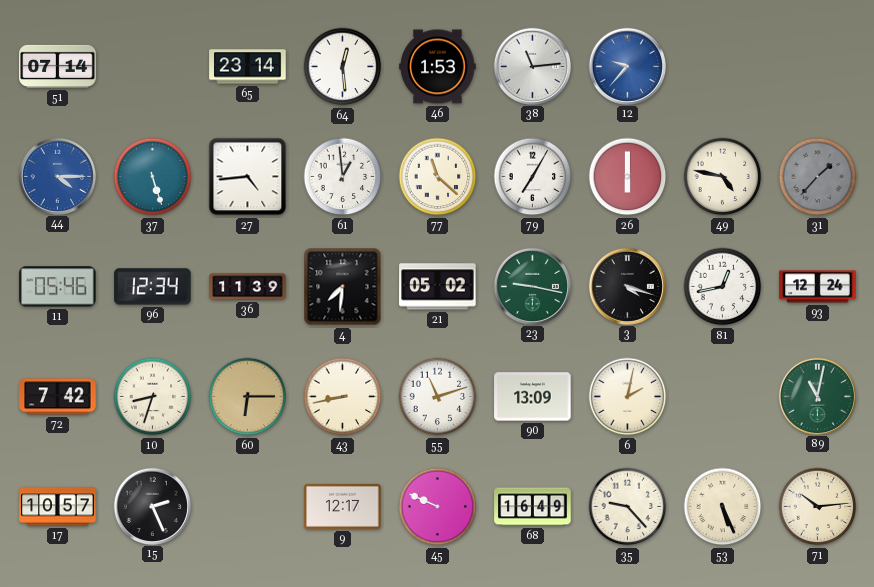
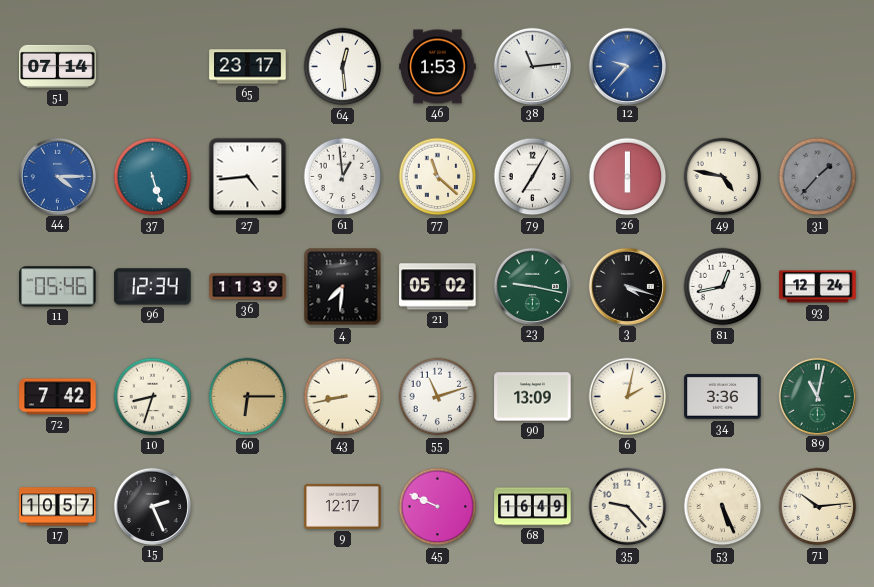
65: 23:14 -> 23:17 (248, 67)
34: none -> 3:36 (723, 397)
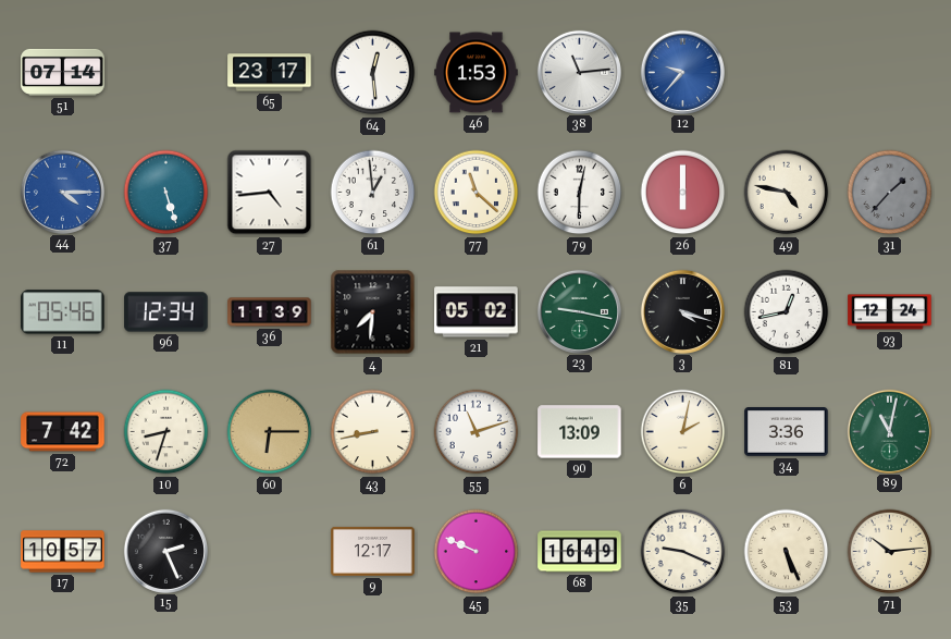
79: 7:05 -> 6:02 (580, 193)
35: 9:23 -> 9:19 (683, 552)
